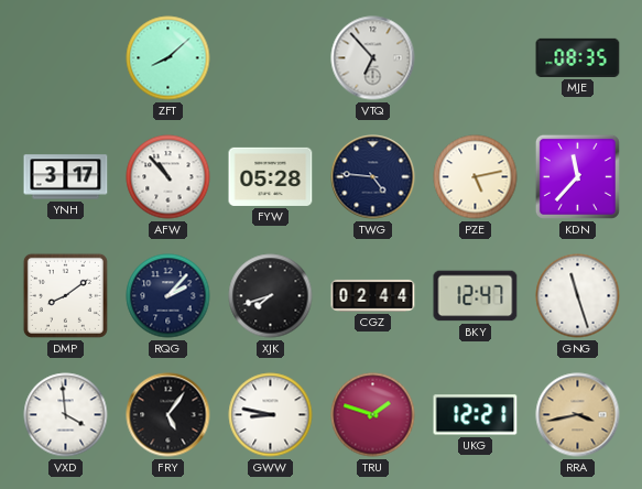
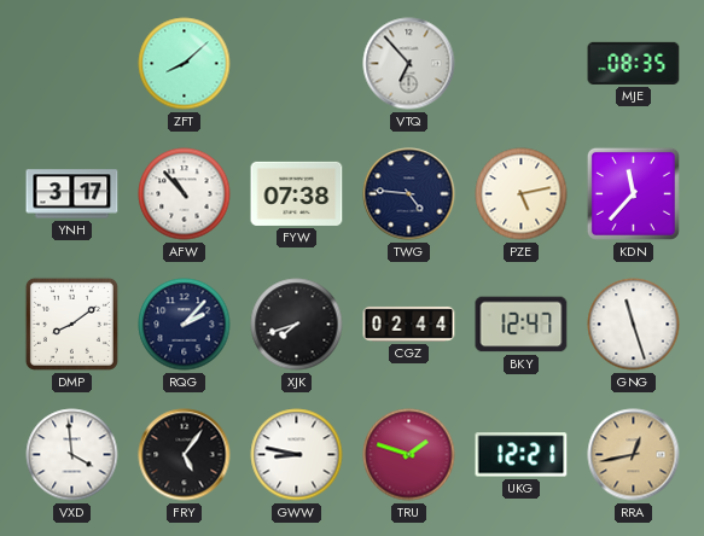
FYW: 05:28 -> 07:38 (297, 193)
RRA: 3:43 -> 12:43 (634, 455)
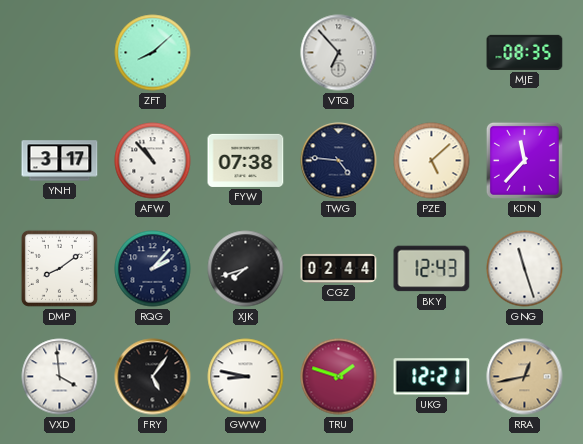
PZE: 5:13 -> 5:08 (432, 161)
BKY: 12:47 -> 12:43 (432, 269)
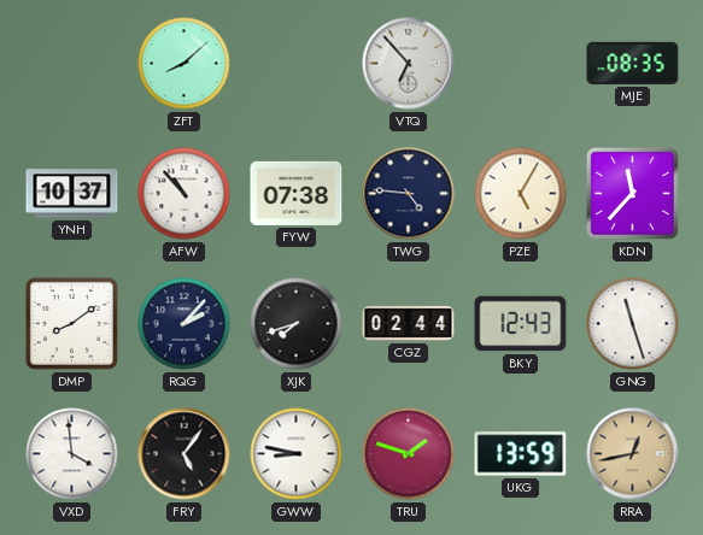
YNH: 3:17 -> 10:37 (72, 194)
PZE: 5:08 -> 5:05 (521, 194)
UKG: 12:21 -> 13:59 (521, 454)
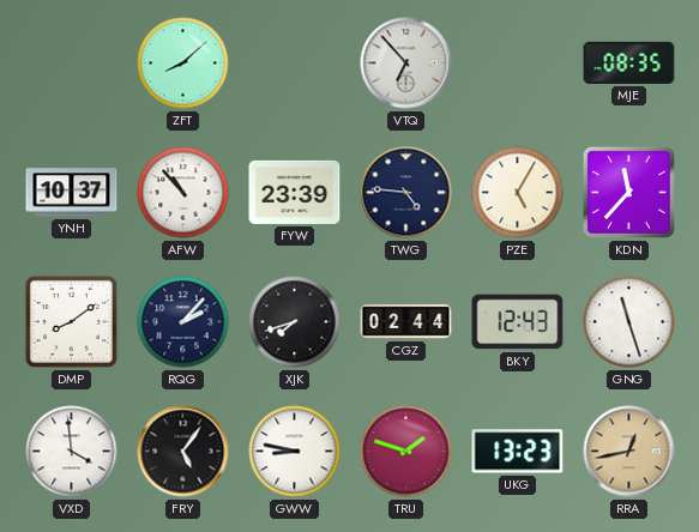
FYW: 07:38 -> 23:39 (295, 192)
UKG: 13:59 -> 13:23 (518, 452)
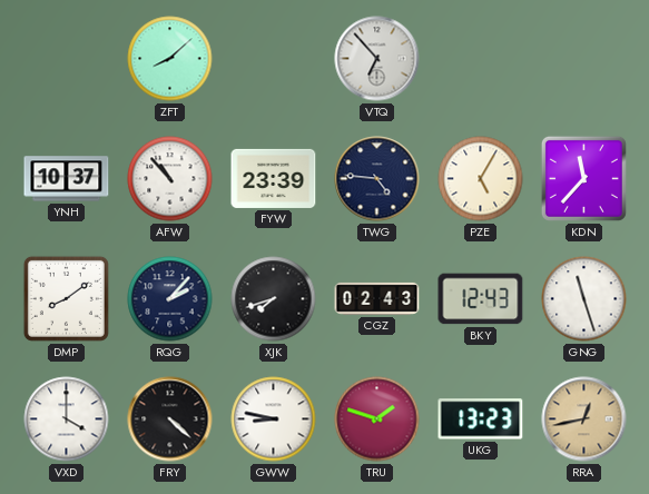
MJE: 08:35 -> none (629, 62)
CGZ: 02:44 -> 02:43 (377, 298)
VXD: 3:59 -> 4:00 (67, 419)
FRY: 5:06 -> 4:22 (170, 419)
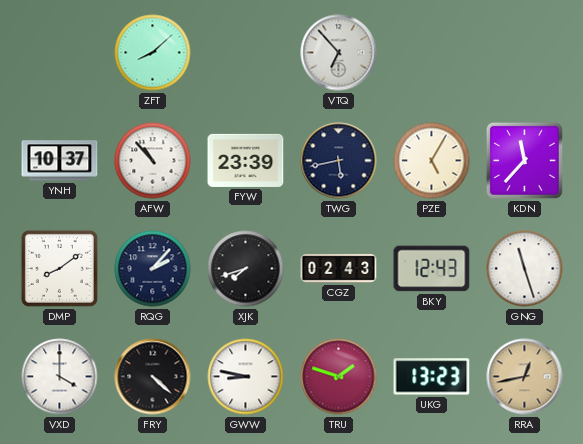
TWG: 4:46 -> 5:43 (339, 161)
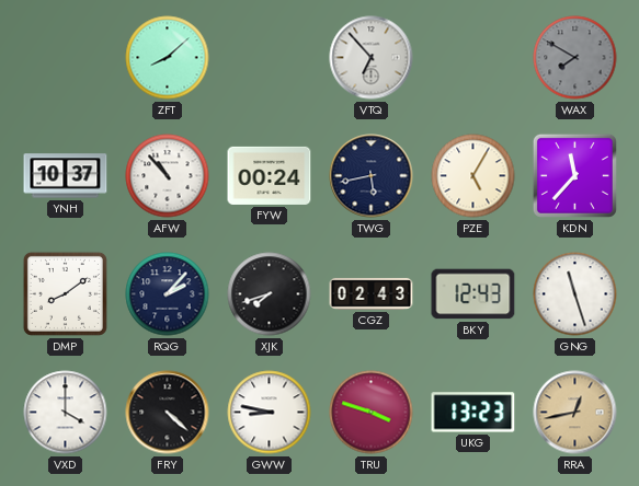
WAX: none -> 7:50 (575, 58)
FYW: 23:39 -> 00:24 (270, 175)
TRU: 1:48 -> 3:48 (372, 413)
